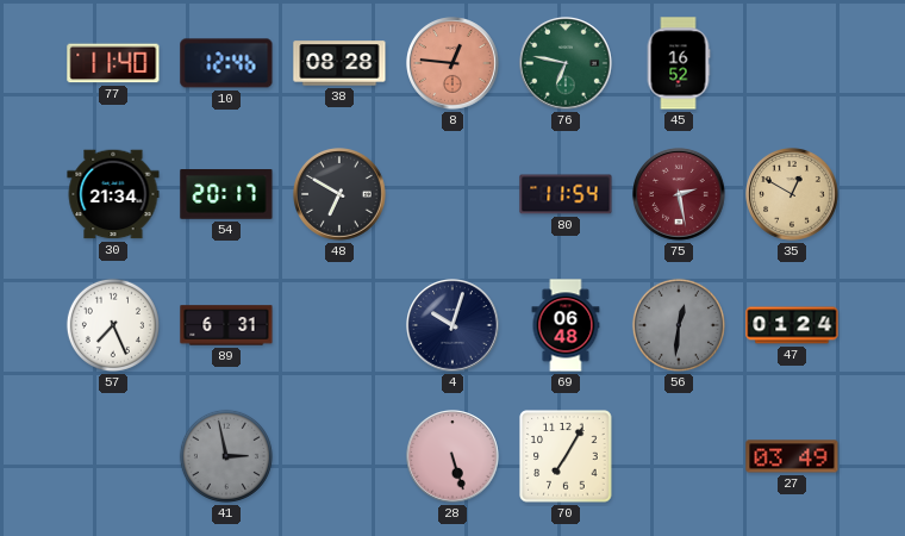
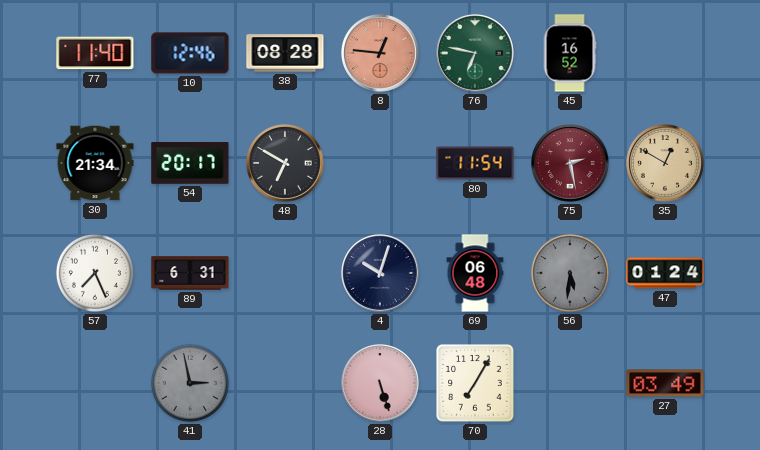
56: 12:31 -> 5:31 (570, 273)
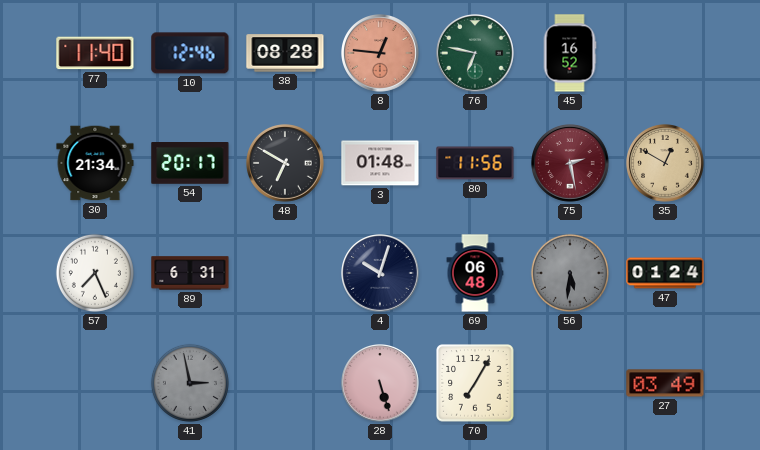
3: none -> 01:48 (380, 163)
80: 11:54 -> 11:56 (475, 163)
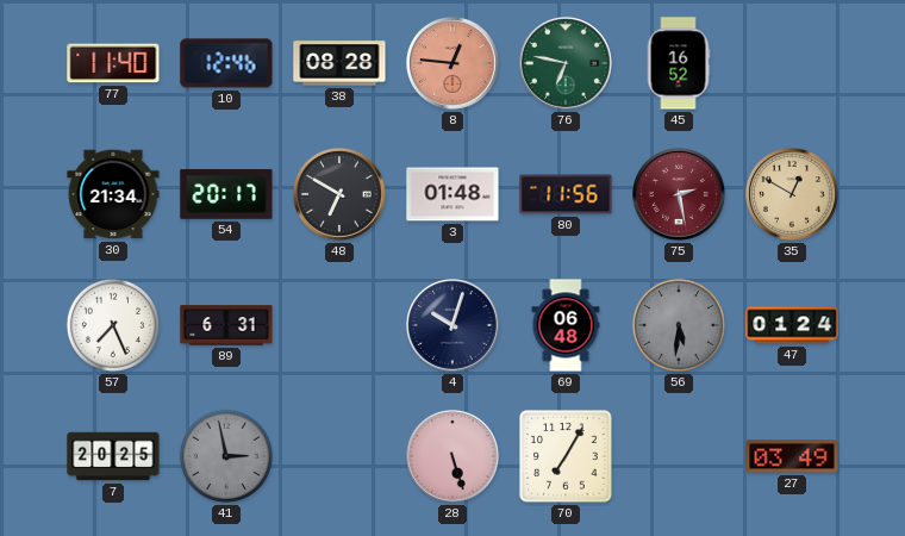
7: none -> 20:25 (113, 456)
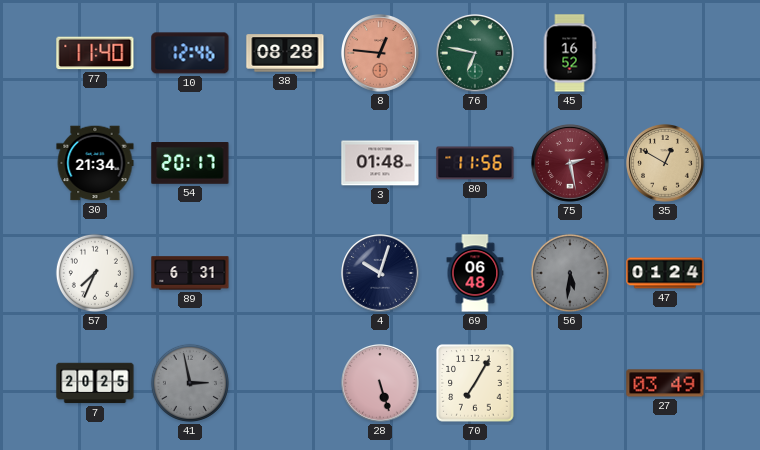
48: 6:50 -> none (341, 195)
57: 7:26 -> 7:34 (95, 273)
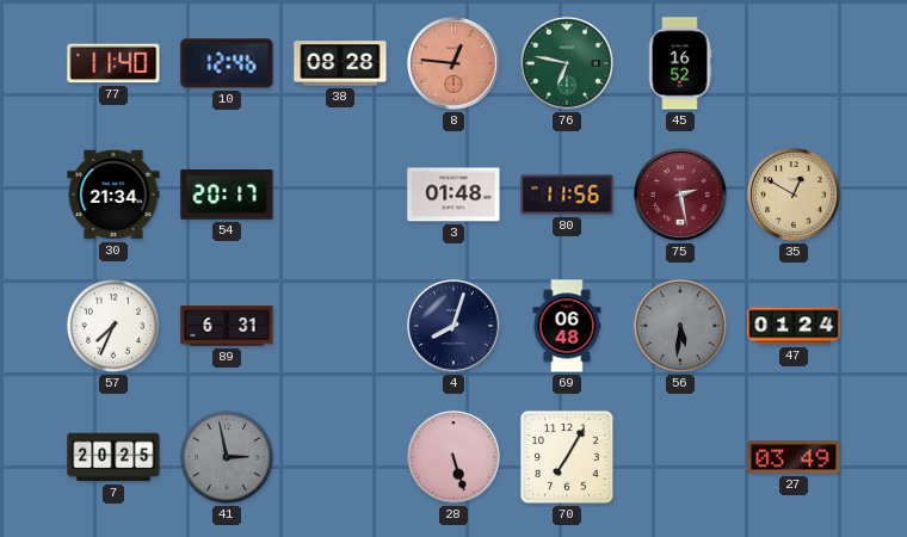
4: 10:03 -> 8:03 (455, 327)
